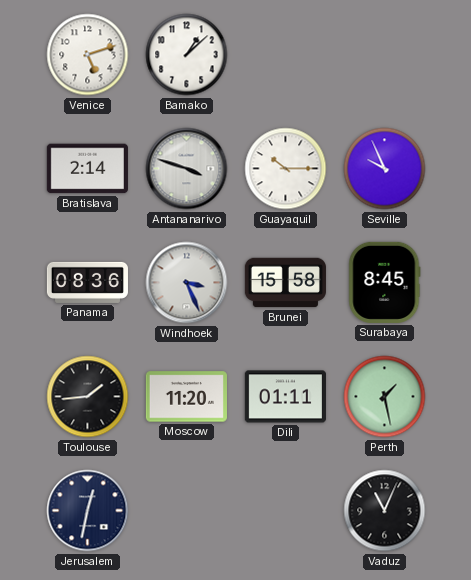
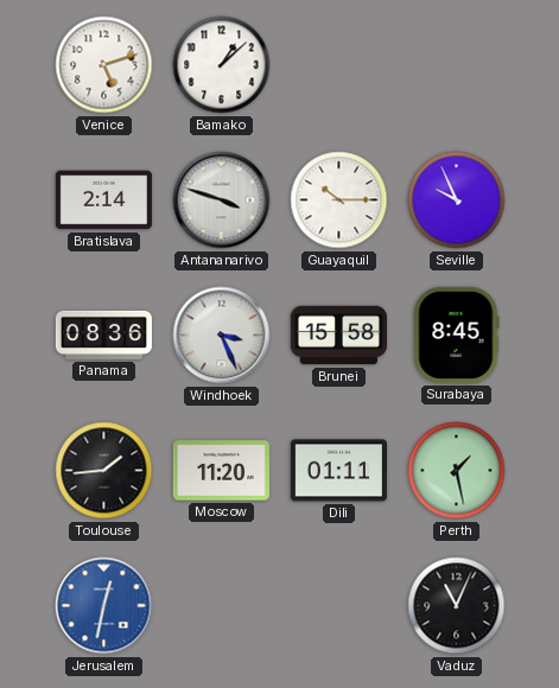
Jerusalem dial: navy -> blue (104, 606)
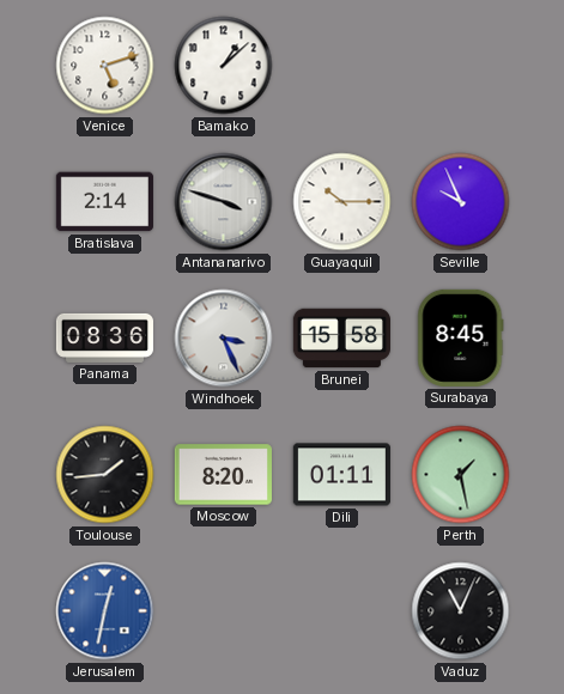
Moscow: 11:20 -> 8:20 (223, 475)
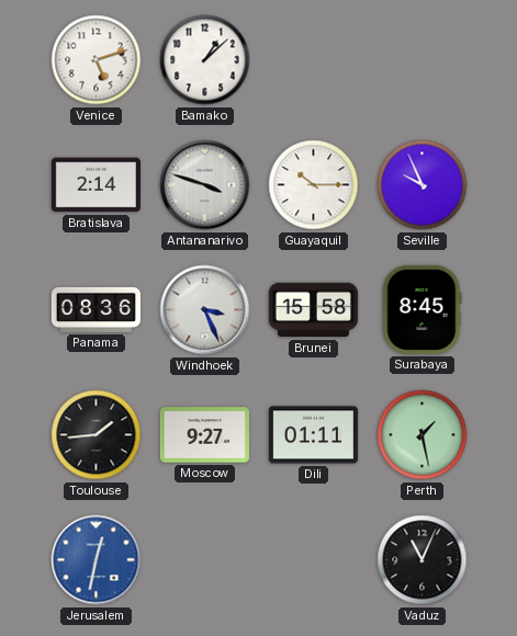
Moscow: 8:20 -> 9:27 (204, 435)
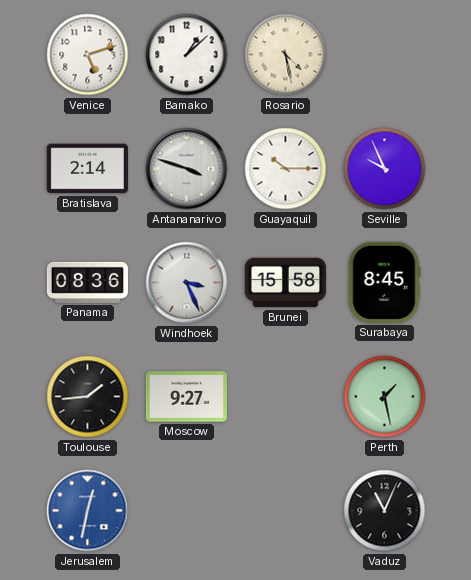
Rosario: none -> 4:28 (286, 55)
Dili: 01:11 -> none (313, 435)
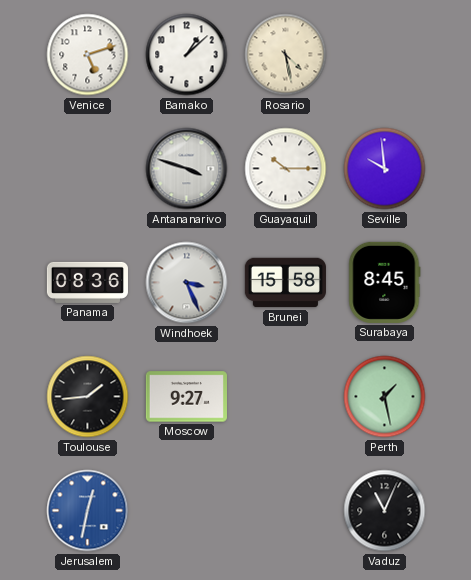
Bratislava: 2:14 -> none (87, 169)
Seville: 9:56 -> 9:59 (385, 169)
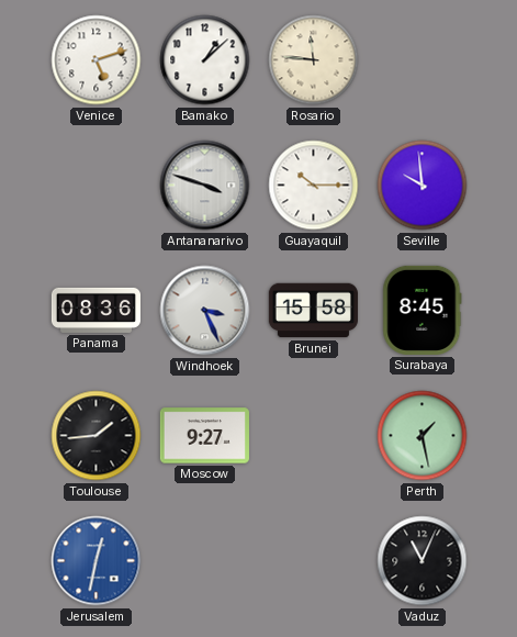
Rosario: 4:28 -> 11:46 (314, 60)
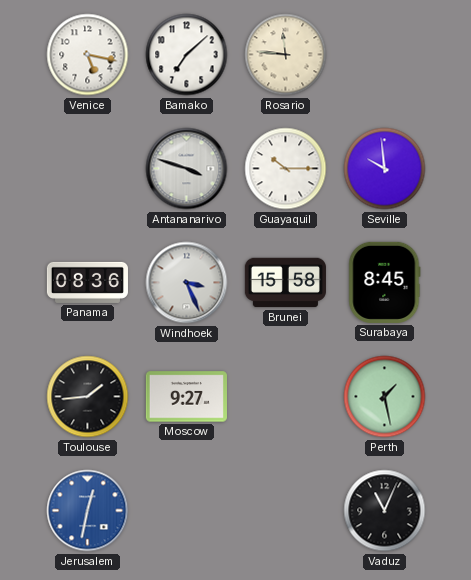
Venice: 5:12 -> 5:17 (88, 55)
Bamako: 1:08 -> 7:08 (187, 55)
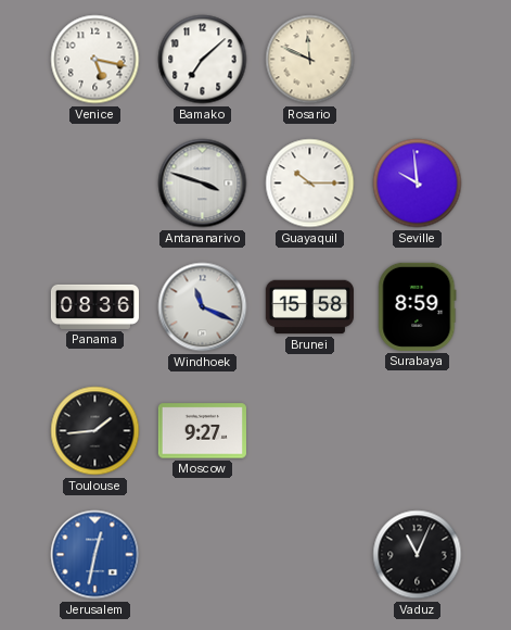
Rosario: 11:46 -> 11:49 (310, 60)
Windhoek: 3:26 -> 11:19 (203, 307)
Surabaya: 8:45 -> 8:59 (418, 306)
Perth: 1:28 -> none (385, 397)
